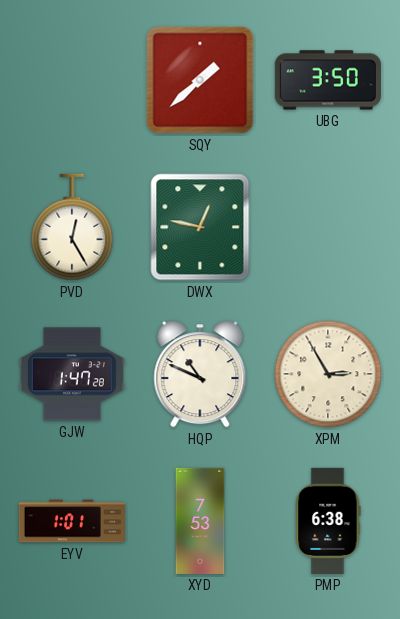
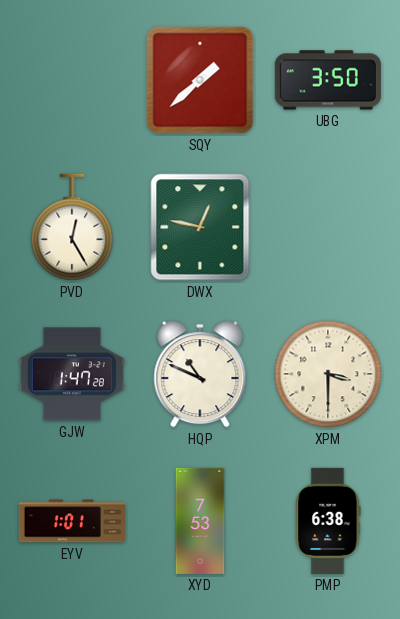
XPM: 2:55 -> 3:30 (328, 374)
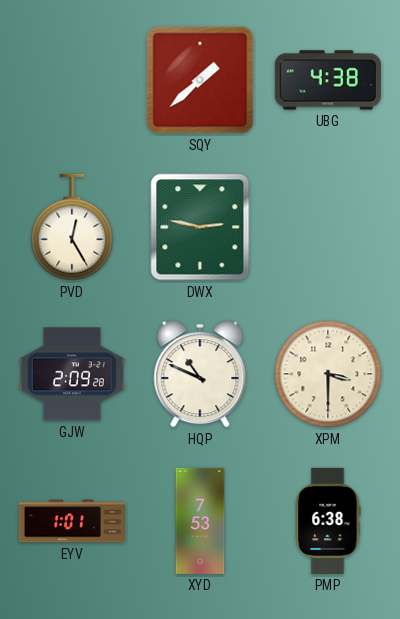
UBG: 3:50 -> 4:38 (328, 80)
DWX: 12:47 -> 2:47 (200, 227)
GJW: 1:47 -> 2:09 (72, 374)
